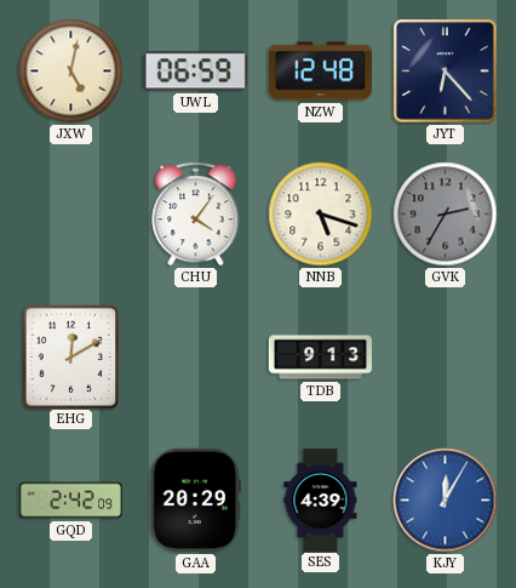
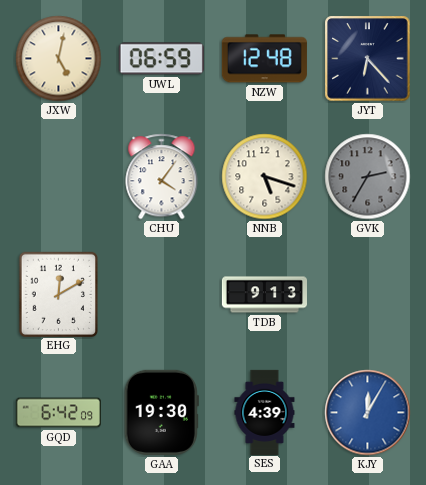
GQD: 2:42 -> 6:42 (58, 413)
GAA: 20:29 -> 19:30 (161, 412)
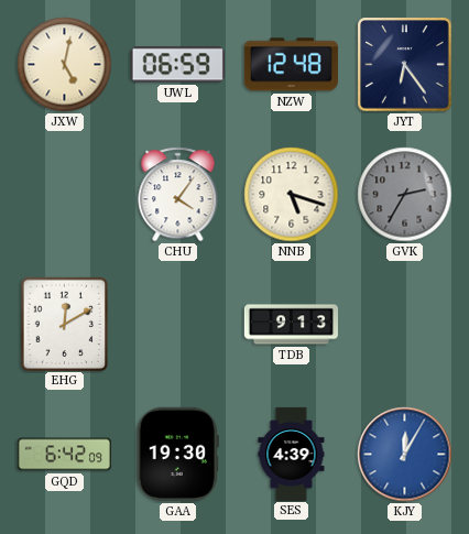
JYT: 6:23 -> 6:24 (405, 65)
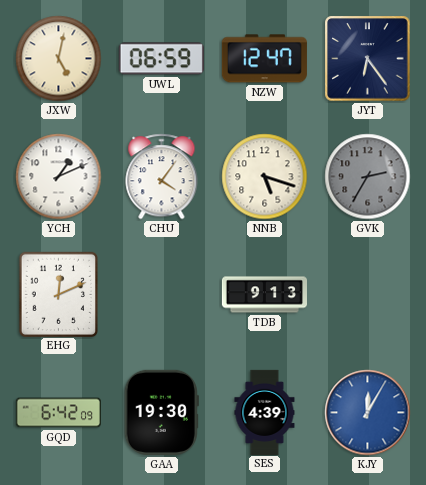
NZW: 12:48 -> 12:47 (264, 59)
YCH: none -> 1:11 (59, 177)
EHG: 12:10 -> 12:11 (58, 294)
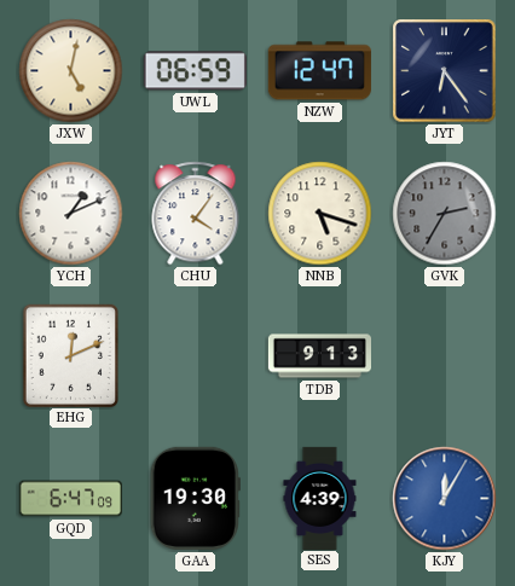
GQD: 6:42 -> 6:47 (70, 499)
